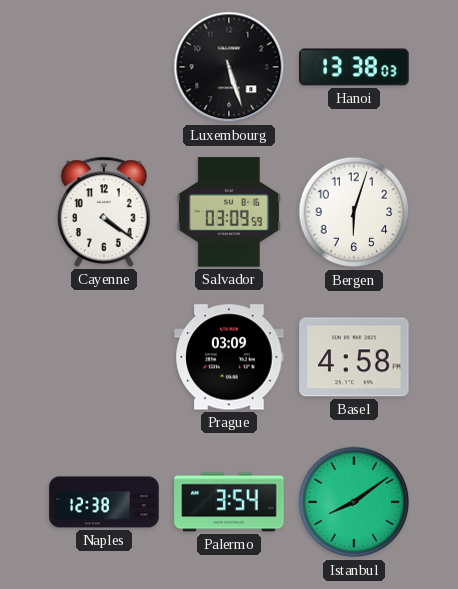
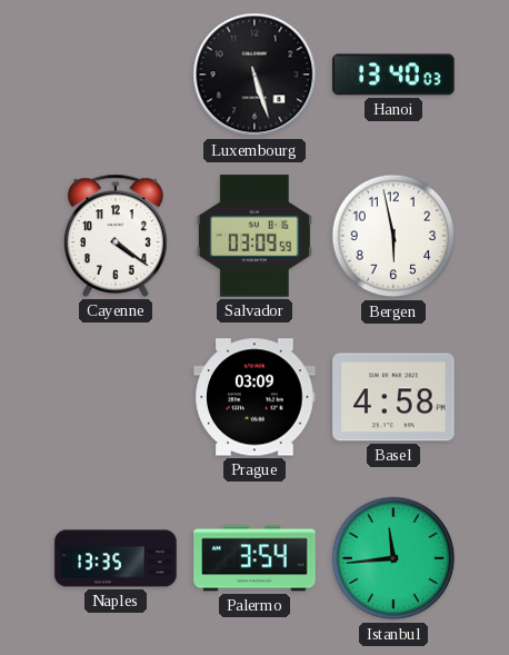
Hanoi: 13:38 -> 13:40 (393, 75)
Bergen: 6:03 -> 5:58 (393, 236)
Naples: 12:38 -> 13:35 (116, 558)
Istanbul: 8:09 -> 11:44 (393, 558)
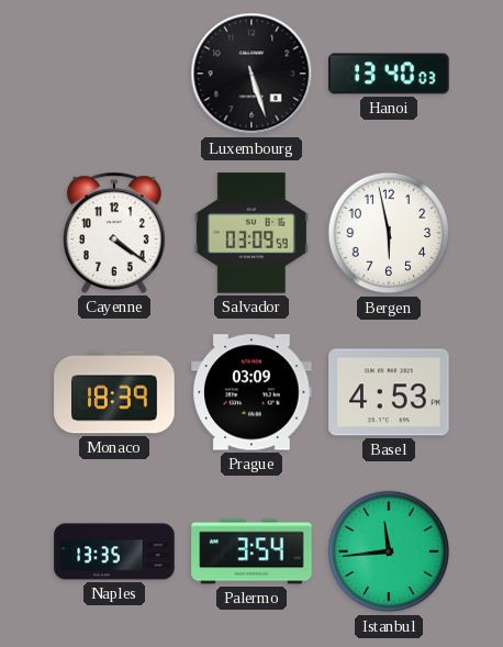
Monaco: none -> 18:39 (114, 392)
Basel: 4:58 -> 4:53 (389, 392)
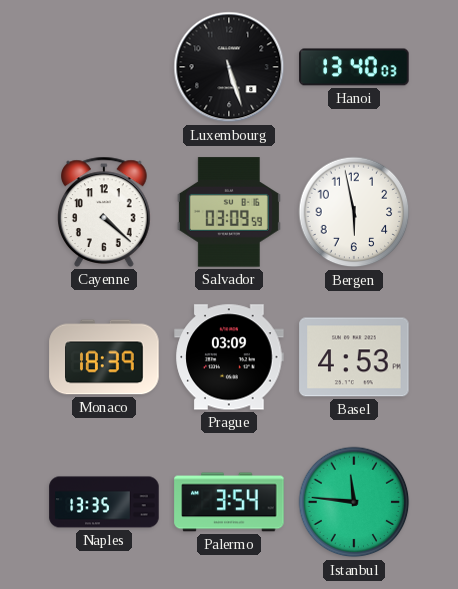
Cayenne: 4:21 -> 4:22 (105, 212)
Istanbul: 11:44 -> 11:46 (354, 502)
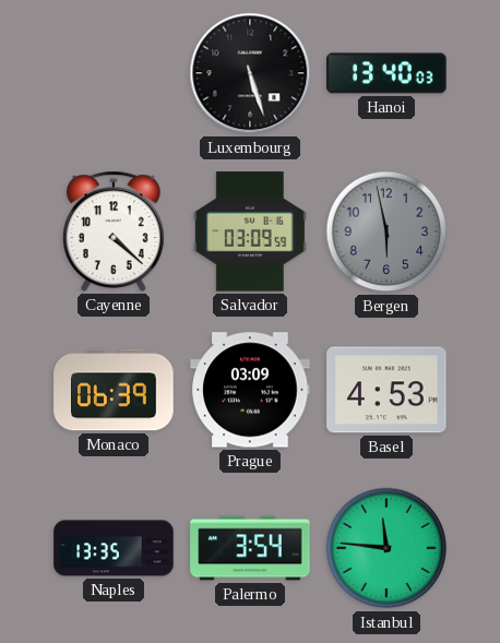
Bergen dial: white -> grey (386, 231)
Monaco: 18:39 -> 06:39 (114, 390)
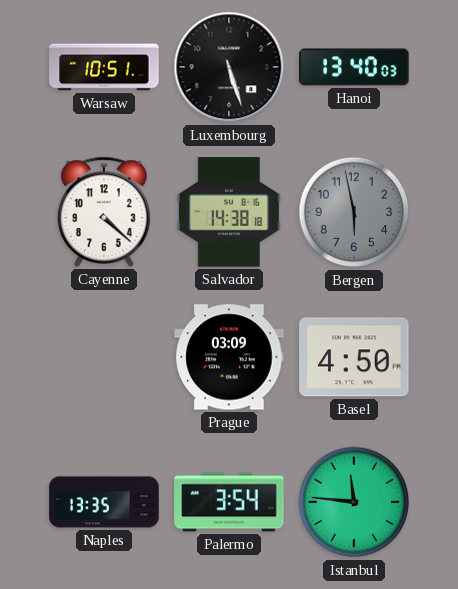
Warsaw: none -> 10:51 (104, 67)
Salvador: 03:09 -> 14:38 (229, 212)
Monaco: 06:39 -> none (114, 390)
Basel: 4:53 -> 4:50 (354, 357)
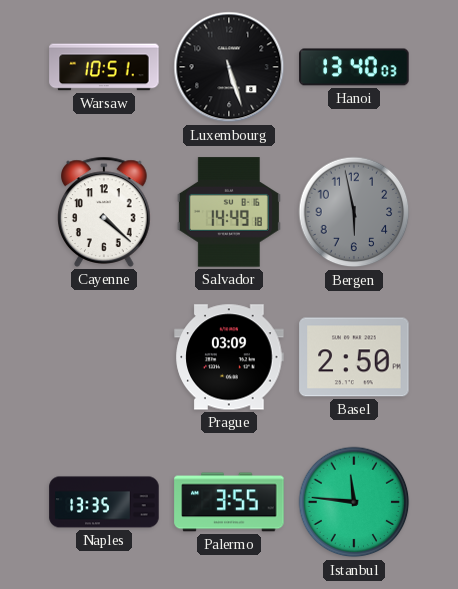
Salvador: 14:38 -> 14:49 (229, 212)
Basel: 4:50 -> 2:50 (354, 357)
Palermo: 3:54 -> 3:55 (229, 502)
